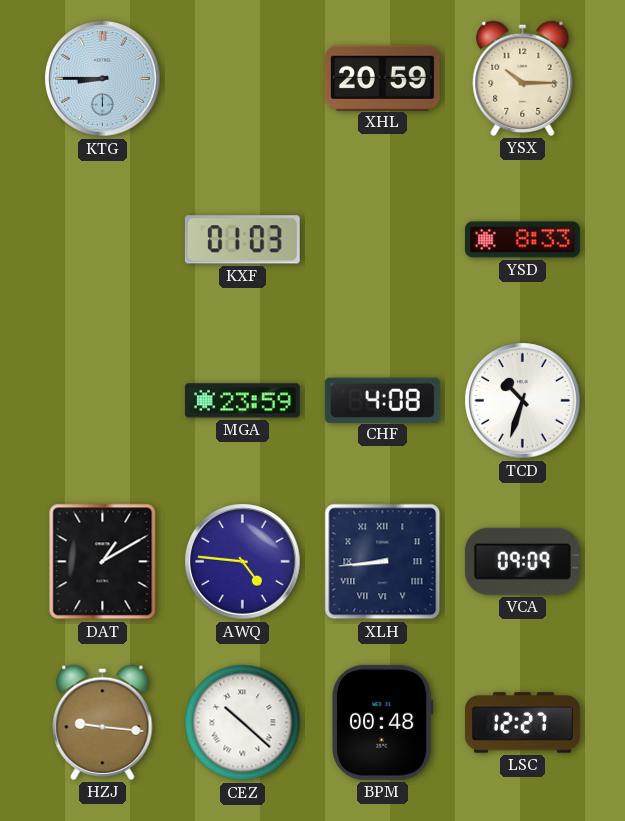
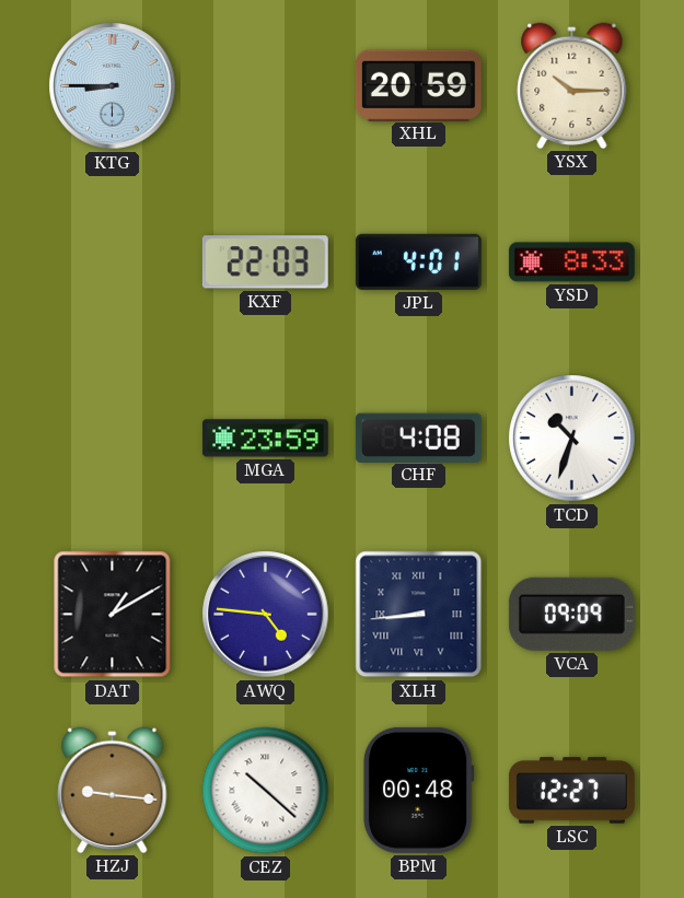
KXF: 01:03 -> 22:03 (265, 263)
JPL: none -> 4:01 (418, 261)
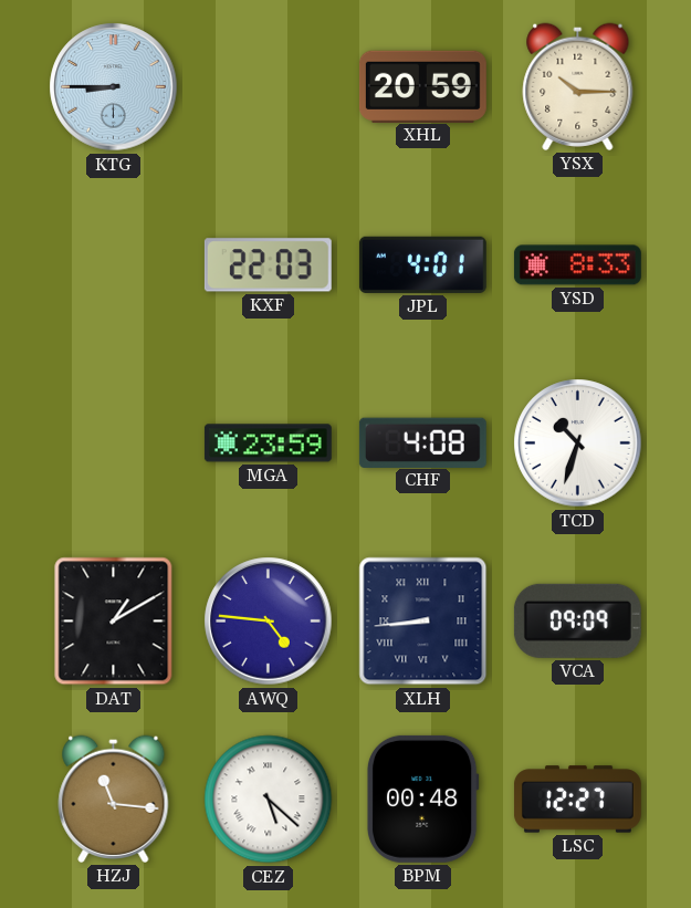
HZJ: 9:16 -> 11:16 (114, 799)
CEZ: 10:22 -> 5:22 (269, 800)
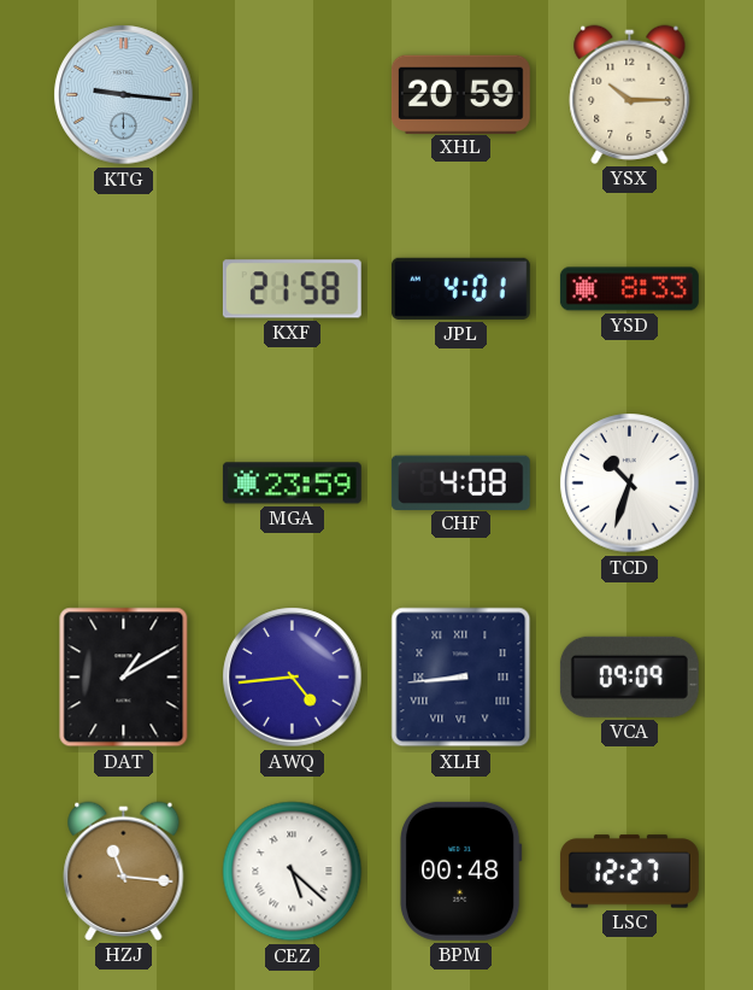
KTG: 8:45 -> 9:16 (124, 95)
KXF: 22:03 -> 21:58 (292, 289)
AWQ: 4:46 -> 4:44 (293, 678)
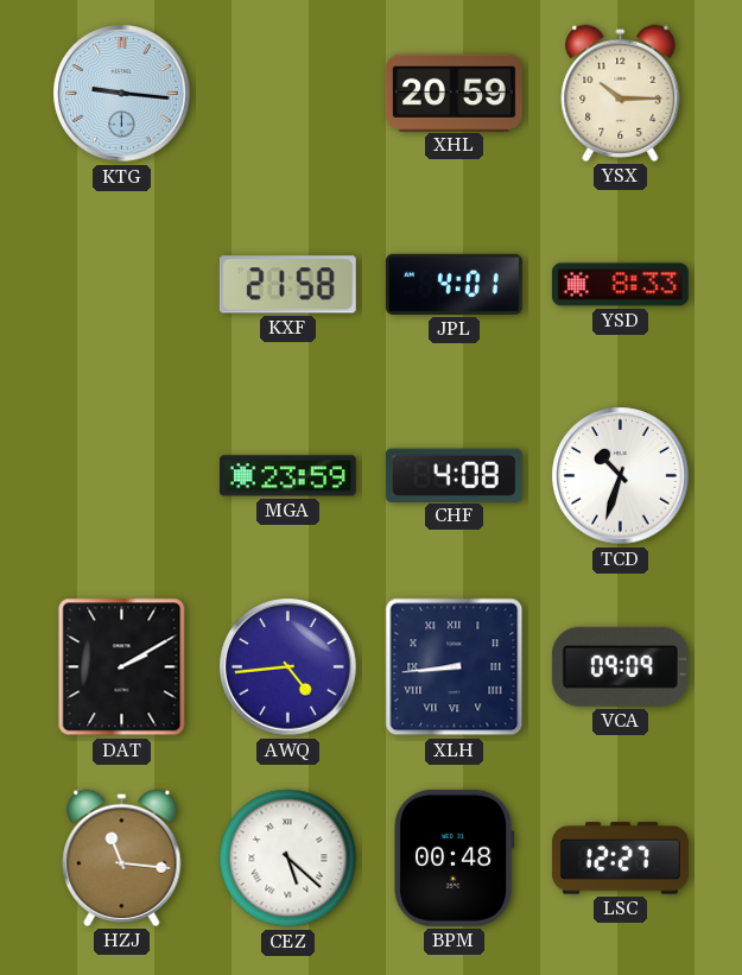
DAT: 1:10 -> 2:10 (122, 667)
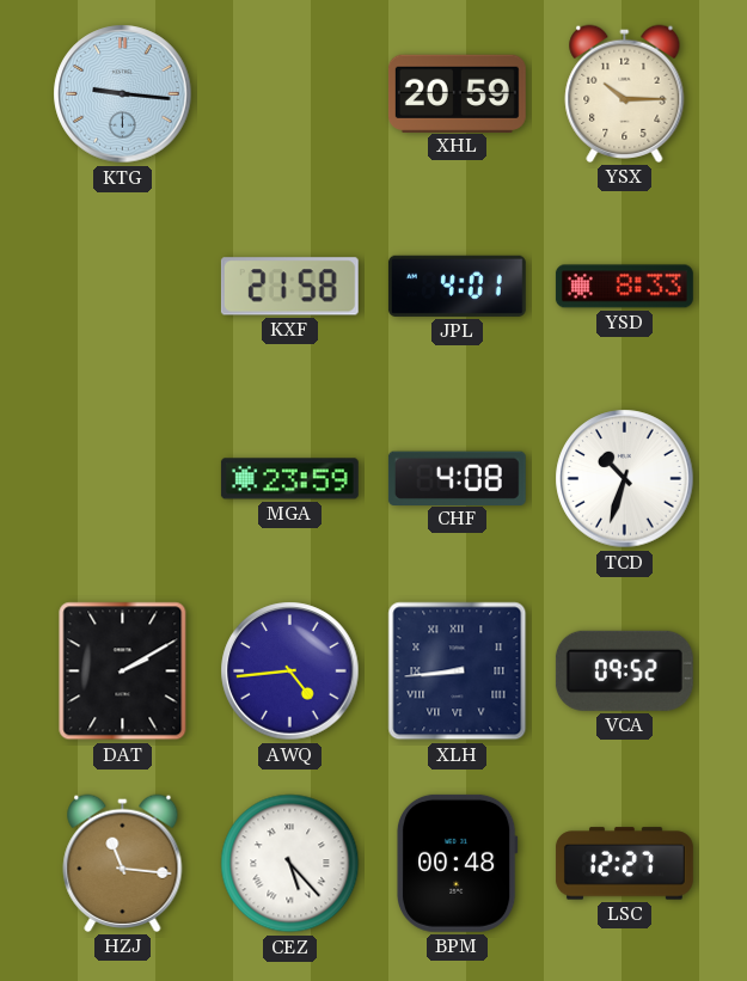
VCA: 09:09 -> 09:52 (624, 670)
CEZ: 5:22 -> 5:23 (290, 864)
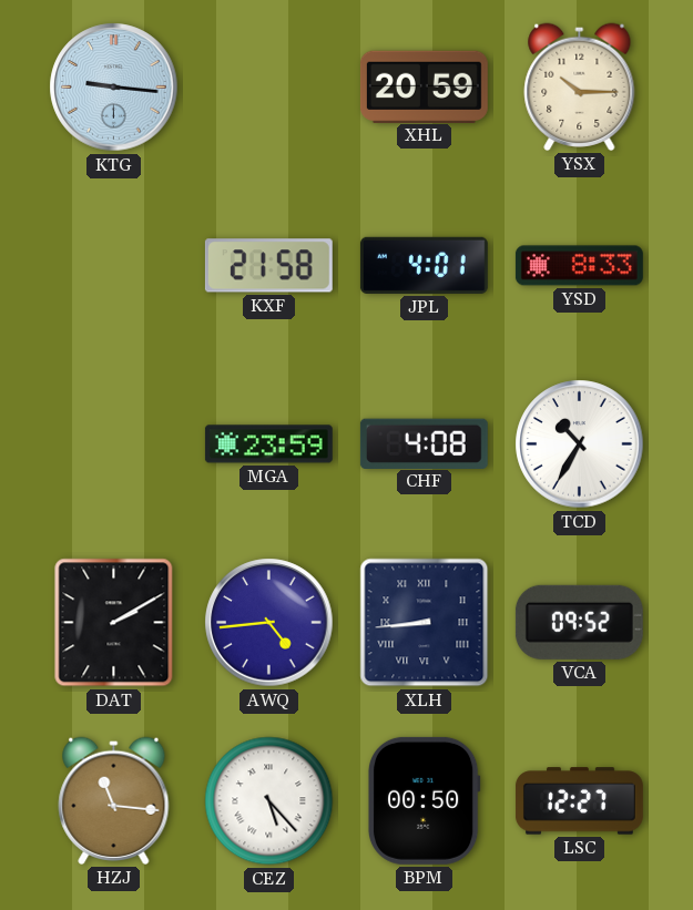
TCD: 10:33 -> 10:35 (580, 444)
BPM: 00:48 -> 00:50 (424, 800)
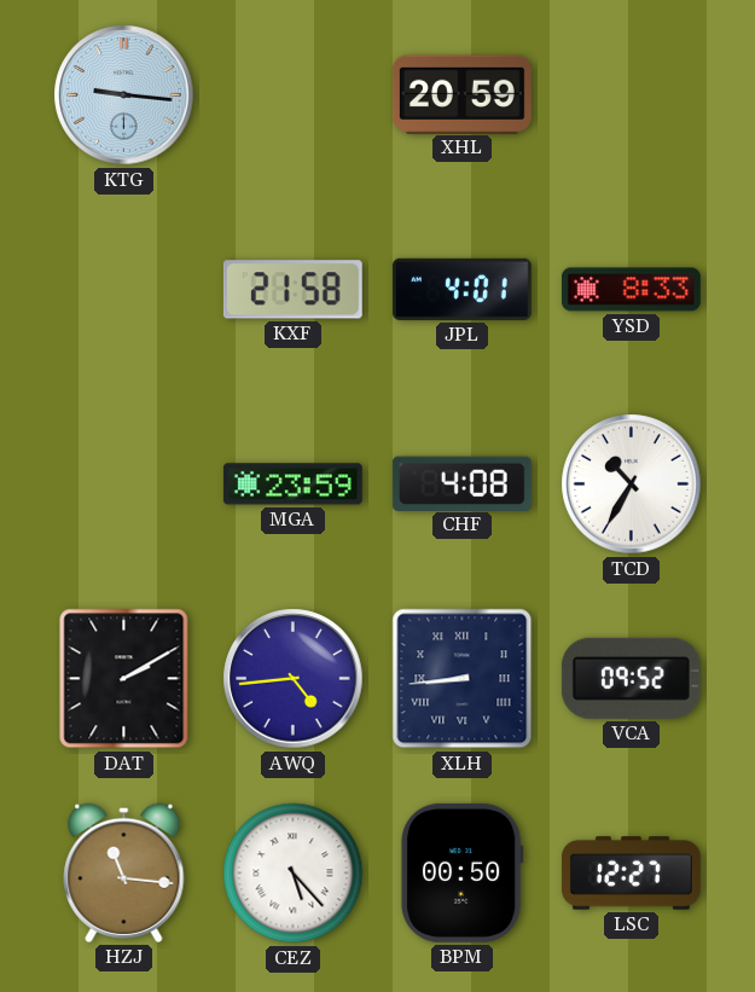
YSX: 10:15 -> none (580, 86)
